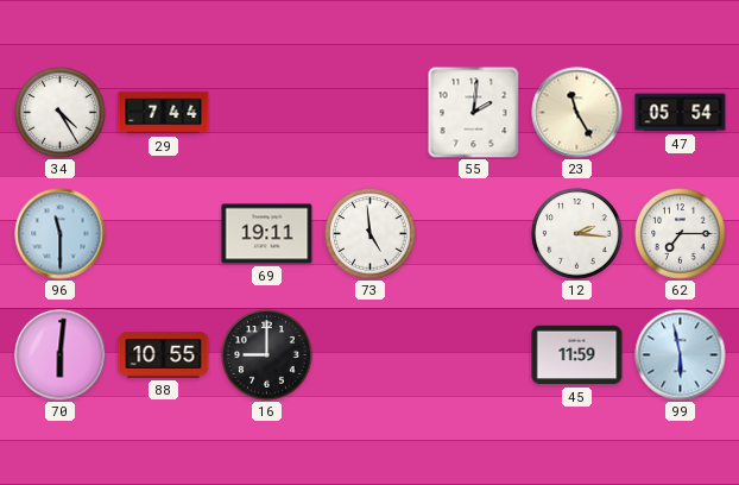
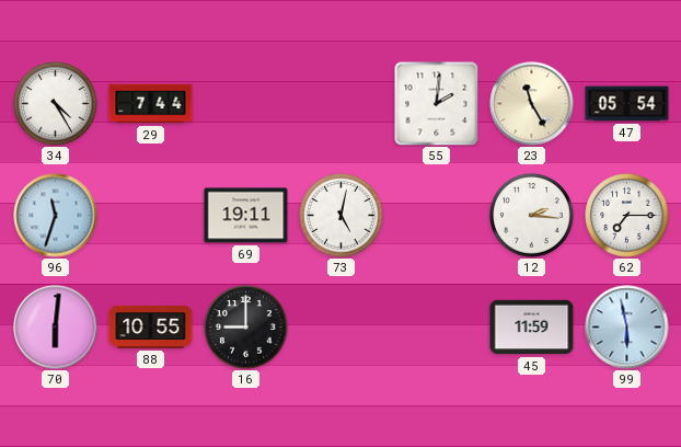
96: 11:30 -> 11:33 (56, 216)
73: 4:59 -> 5:02 (342, 216)
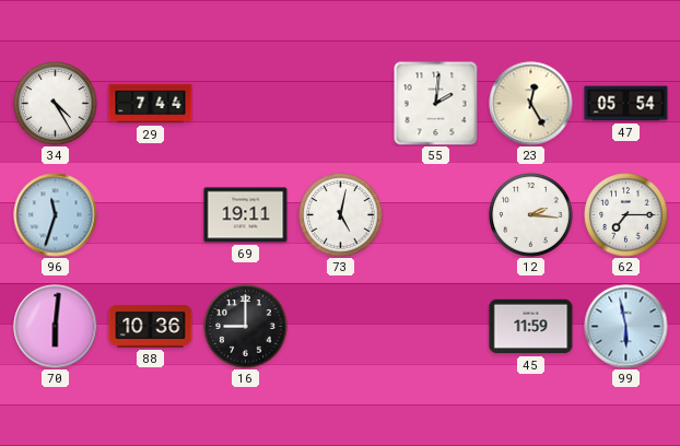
23: 11:25 -> 12:25 (531, 104)
88: 10:55 -> 10:36 (151, 326)
